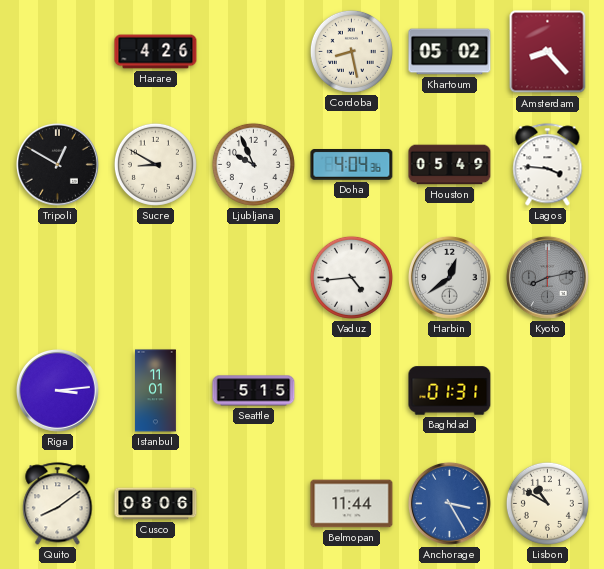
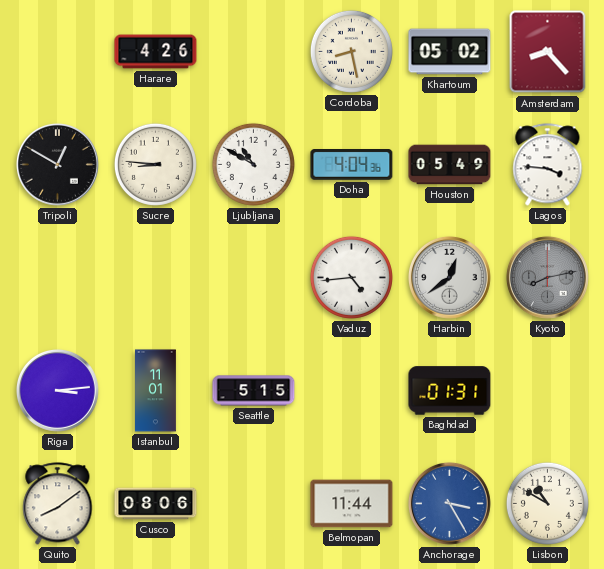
Sucre: 8:50 -> 8:46 (155, 164)
Ljubljana: 9:56 -> 10:50 (253, 164)
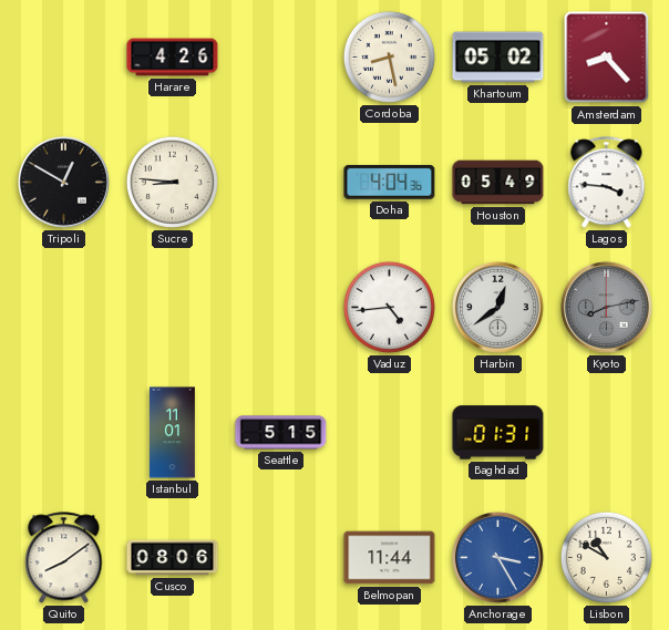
Ljubljana: 10:50 -> none (253, 164)
Riga: 3:14 -> none (57, 390)
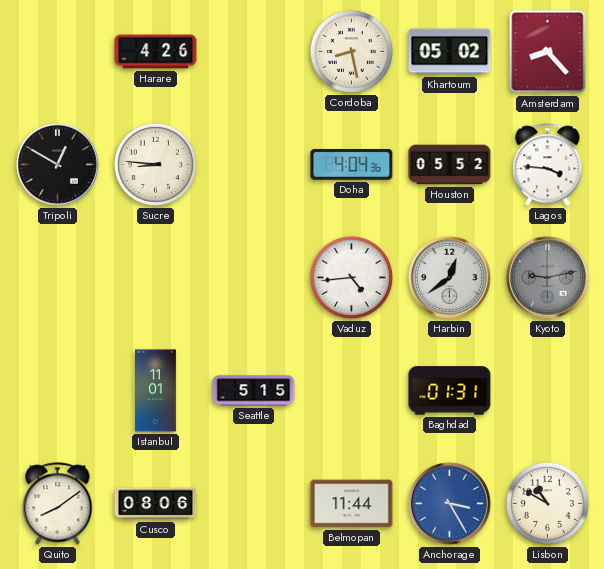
Houston: 05:49 -> 05:52 (450, 165)
Kyoto: 8:13 -> 9:13 (547, 277)
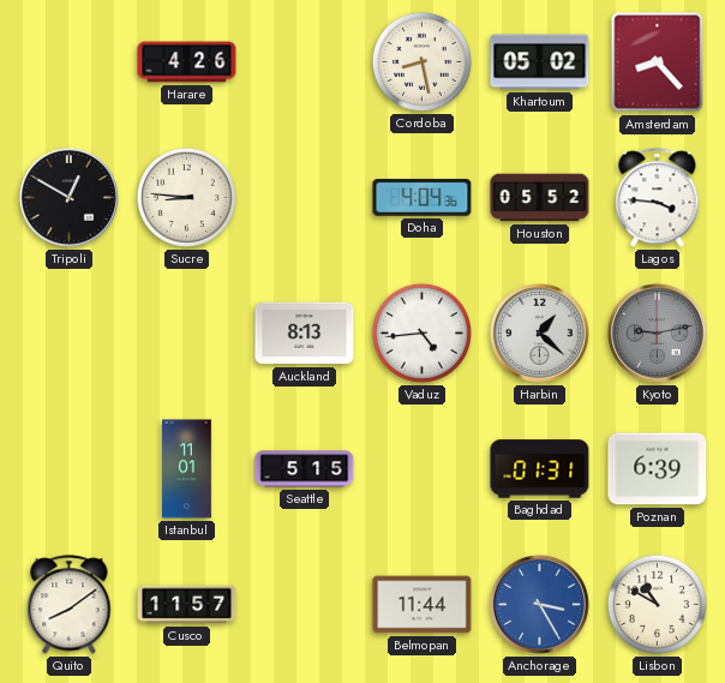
Auckland: none -> 8:13 (305, 334)
Harbin: 12:39 -> 1:22 (539, 332)
Poznan: none -> 6:39 (658, 469)
Cusco: 08:06 -> 11:57 (187, 605)
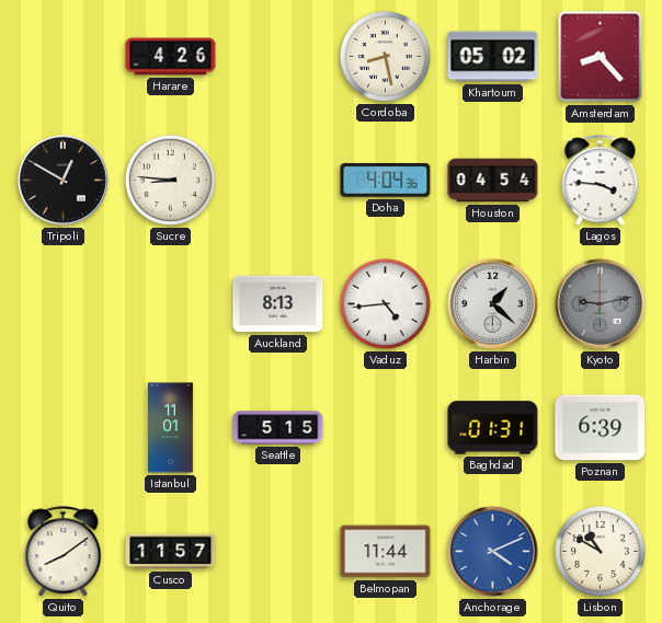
Houston: 05:52 -> 04:54 (493, 181)
Anchorage: 3:25 -> 4:11 (492, 551)
